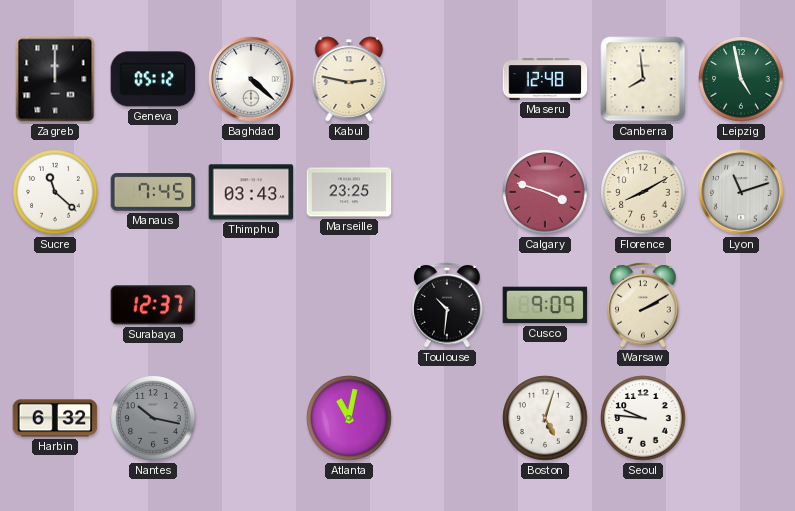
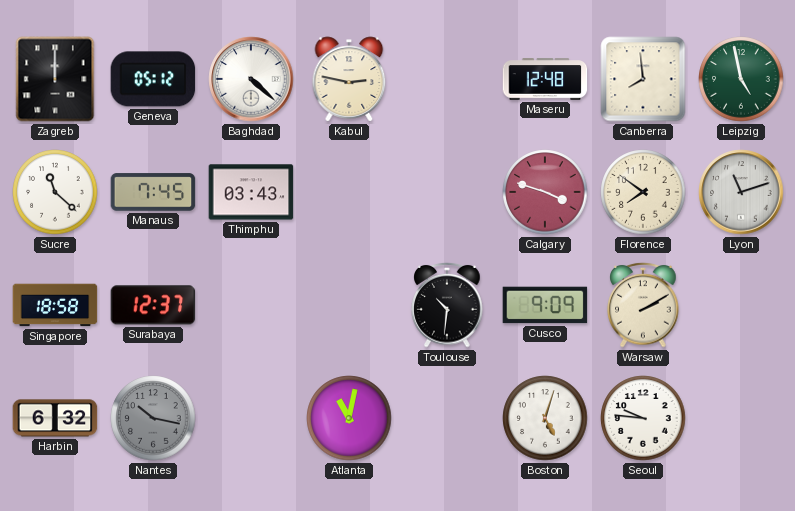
Marseille: 23:25 -> none (349, 192)
Florence: 8:10 -> 7:51 (643, 192)
Singapore: none -> 18:58 (55, 305)
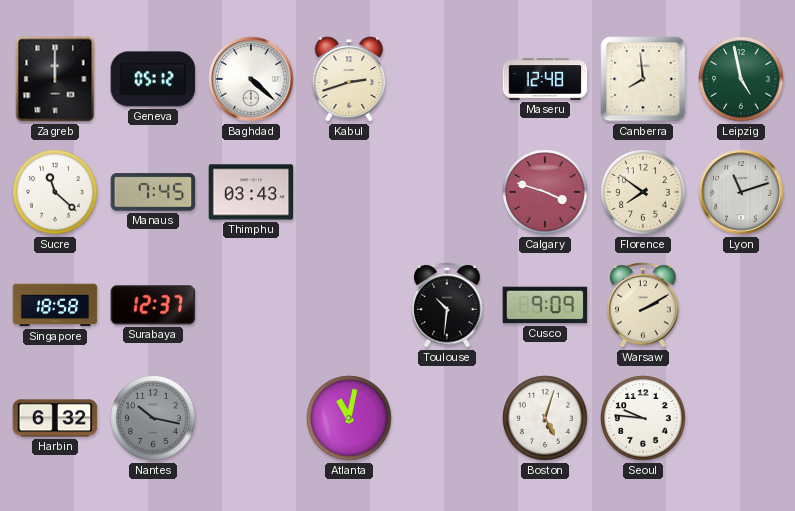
Kabul: 2:47 -> 2:42 (349, 79)
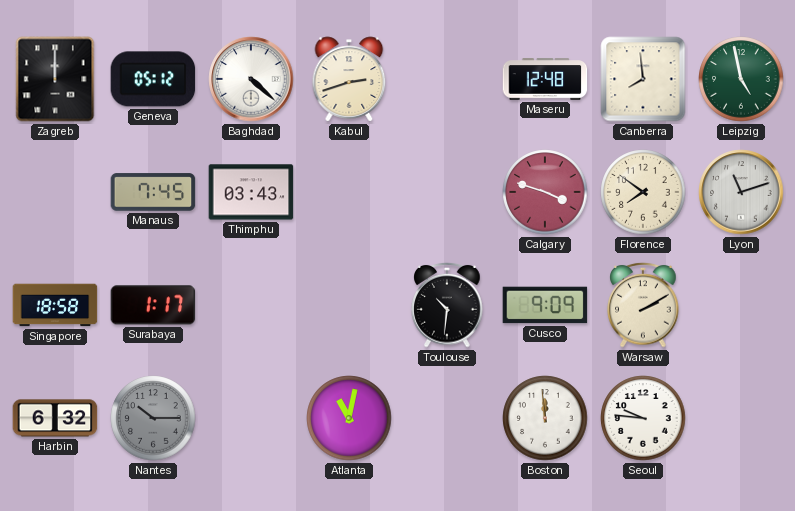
Sucre: 11:22 -> none (55, 192)
Surabaya: 12:37 -> 1:17 (153, 305)
Nantes: 10:17 -> 10:15 (153, 418)
Boston: 5:03 -> 11:59 (545, 418)
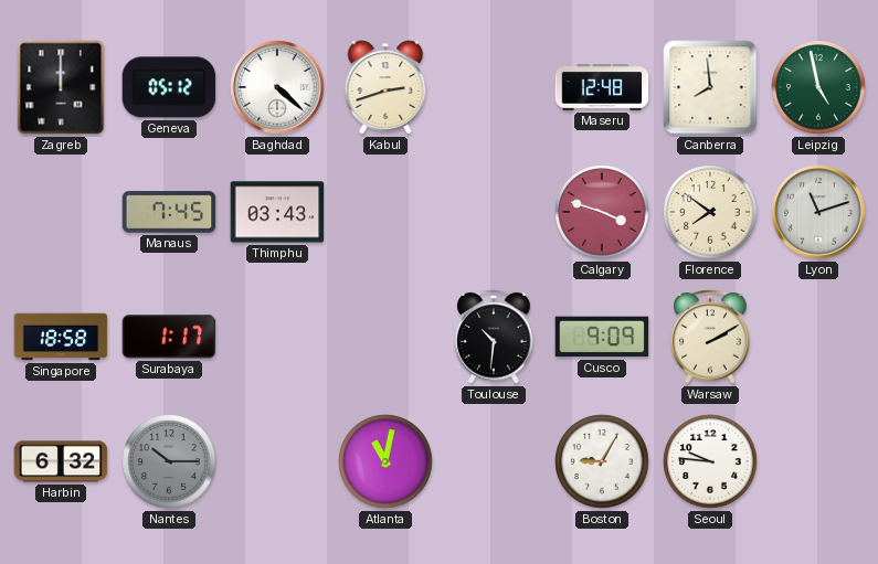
Boston: 11:59 -> 9:05 (602, 461)
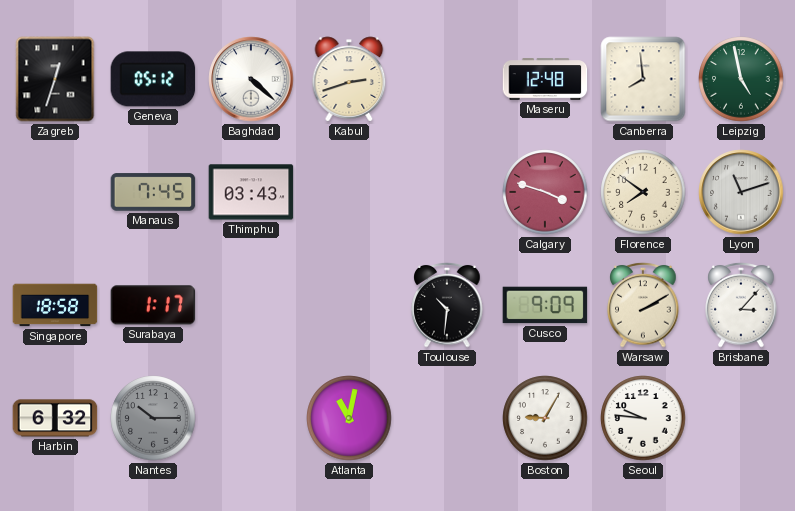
Zagreb: 12:00 -> 12:33 (55, 79)
Brisbane: none -> 3:07 (741, 305)
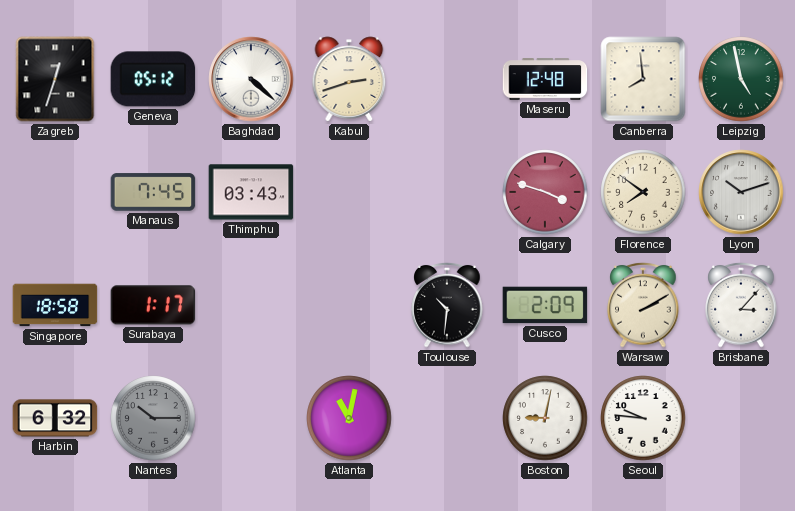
Lyon: 11:12 -> 10:12 (741, 192)
Cusco: 9:09 -> 2:09 (545, 305)
Boston: 9:05 -> 9:02 (545, 418)
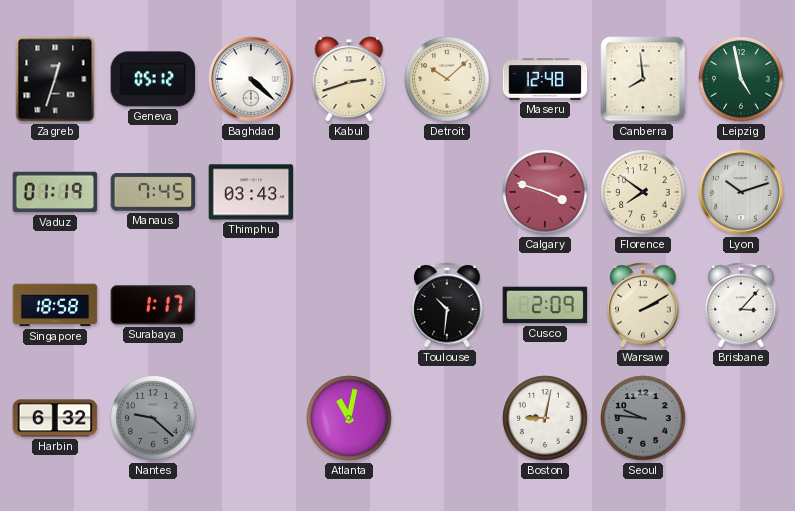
Detroit: none -> 10:08 (447, 79)
Vaduz: none -> 01:19 (55, 192)
Nantes: 10:15 -> 9:22 (153, 418)
Seoul dial: white -> grey (643, 418)
